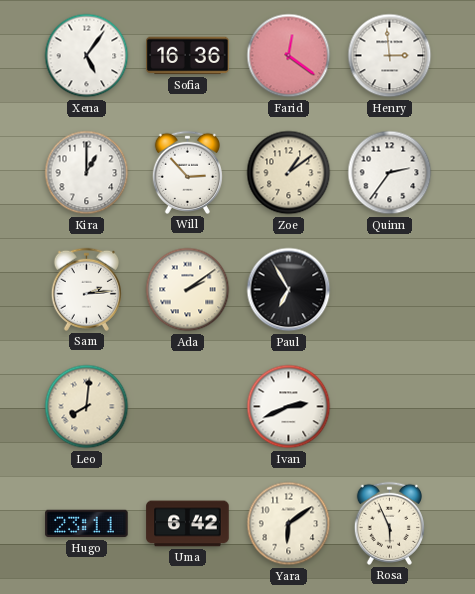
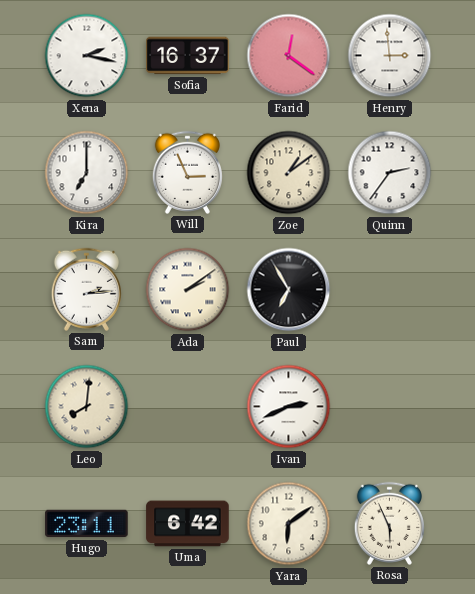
Xena: 5:06 -> 2:17 (87, 56)
Sofia: 16:36 -> 16:37 (188, 56)
Kira: 1:00 -> 7:00 (87, 173)
Will: 2:53 -> 2:56 (187, 172)
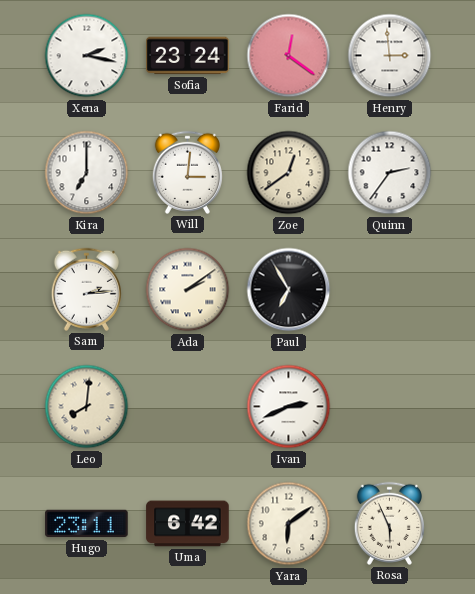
Sofia: 16:37 -> 23:24 (188, 56)
Will: 2:56 -> 3:01 (187, 172)
Zoe: 1:09 -> 12:39 (289, 173)
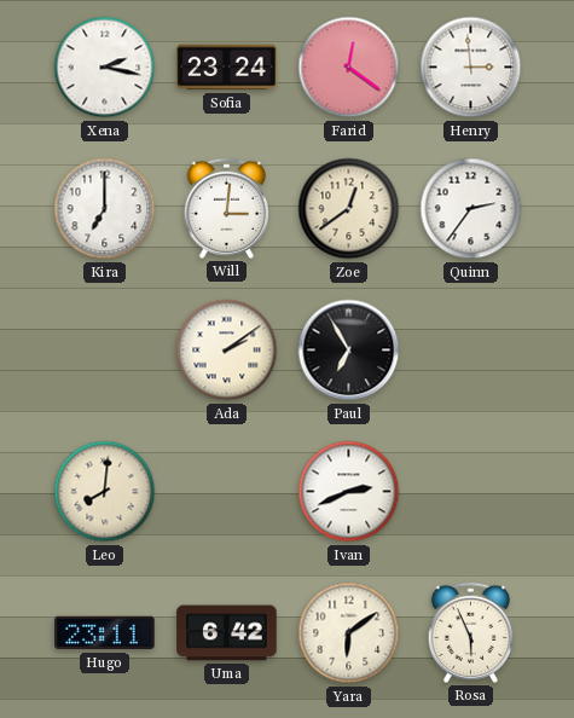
Sam: 2:14 -> none (86, 289)
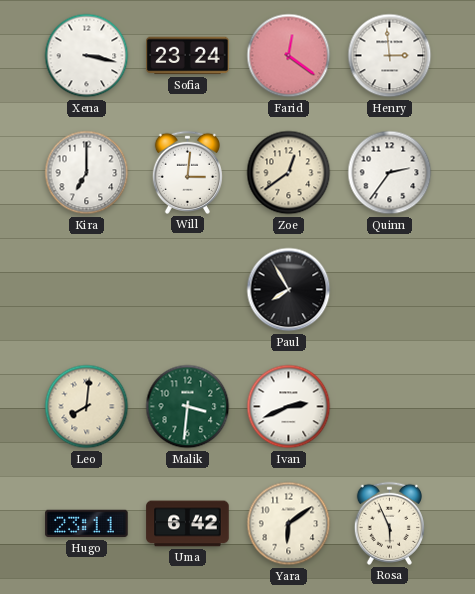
Xena: 2:17 -> 3:17 (87, 56)
Ada: 2:09 -> none (227, 351)
Paul: 6:55 -> 7:55 (289, 290)
Malik: none -> 3:31 (188, 407)
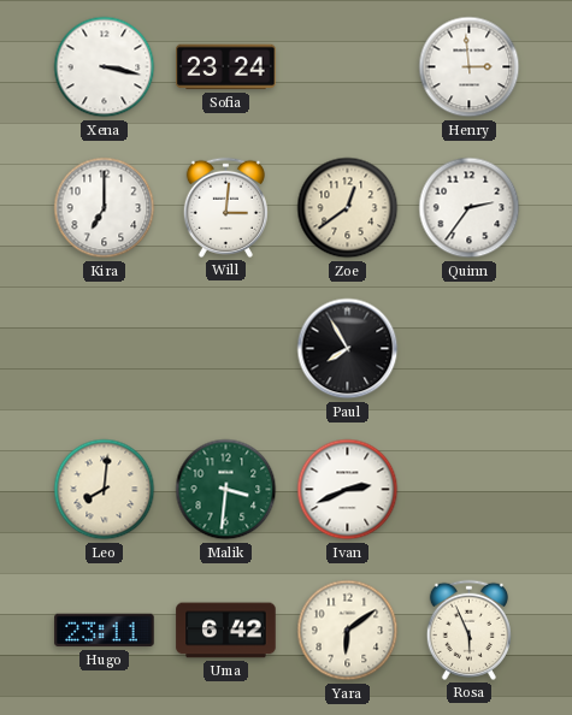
Farid: 12:21 -> none (289, 56)
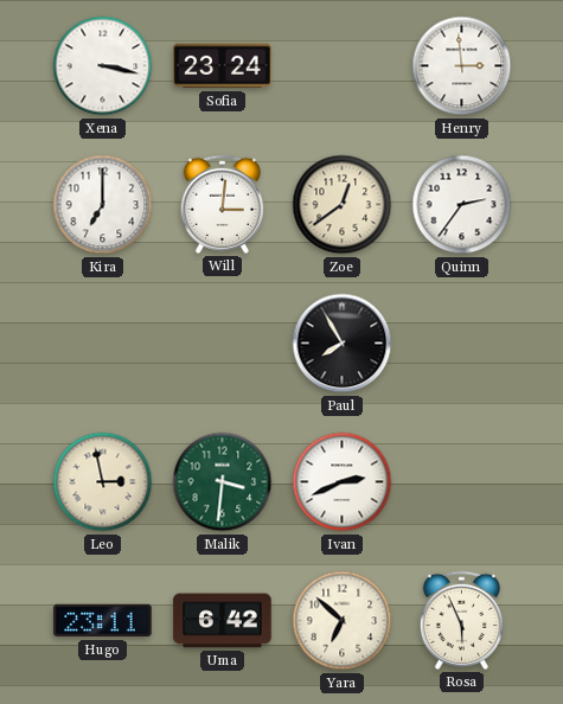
Leo: 8:01 -> 2:58 (103, 482)
Yara: 6:09 -> 6:52 (343, 621)
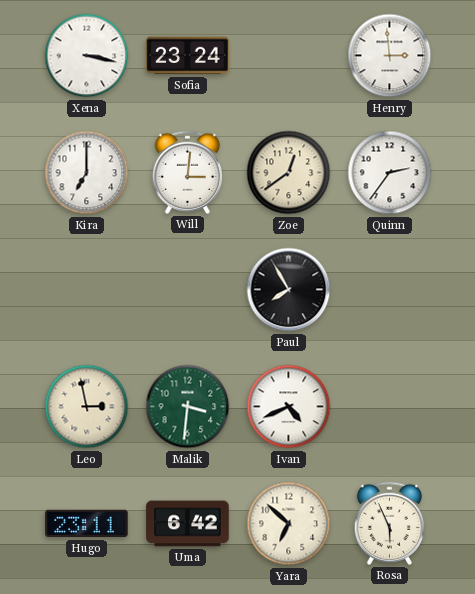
Ivan: 2:41 -> 4:41 (289, 407)
